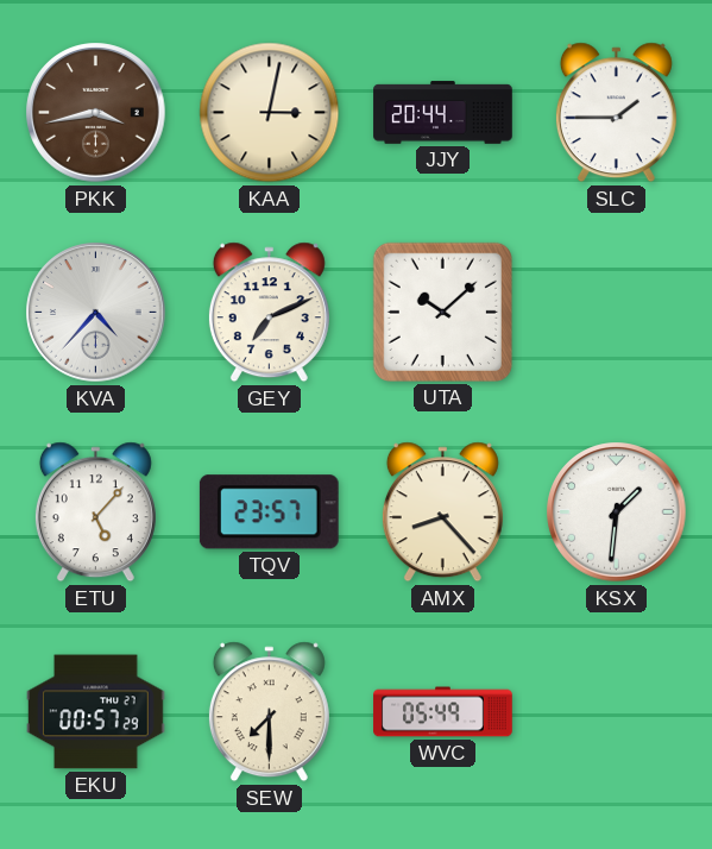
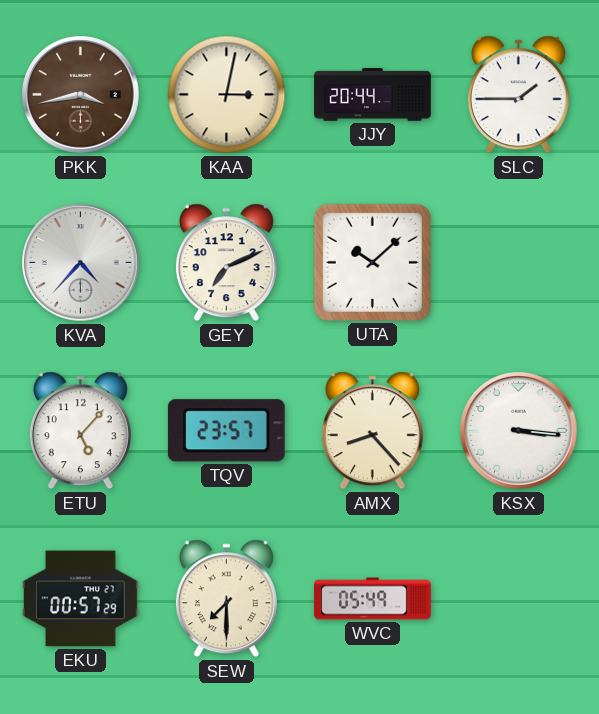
KSX: 1:31 -> 3:16 (519, 431)
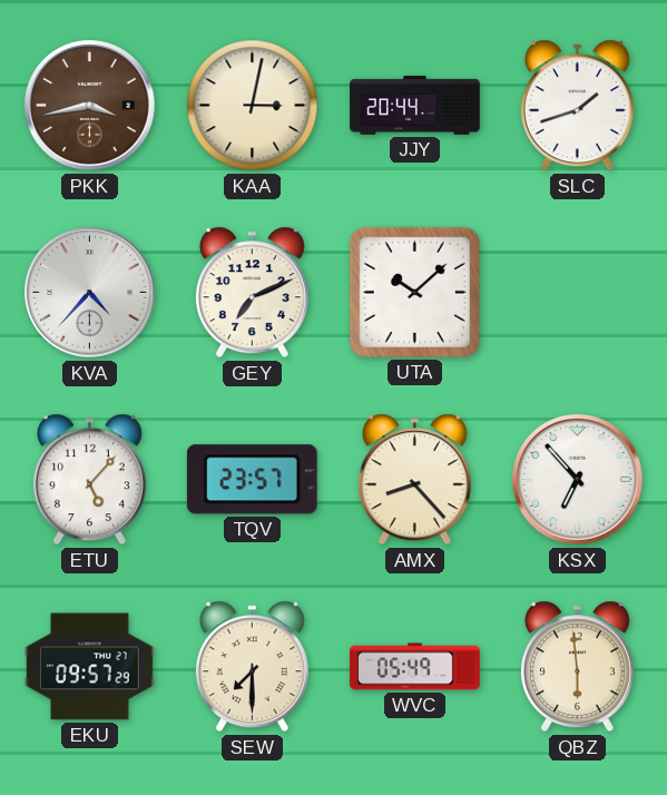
SLC: 1:45 -> 1:42 (577, 106)
KSX: 3:16 -> 6:53 (578, 480)
EKU: 00:57 -> 09:57 (90, 667)
QBZ: none -> 5:59 (577, 667)
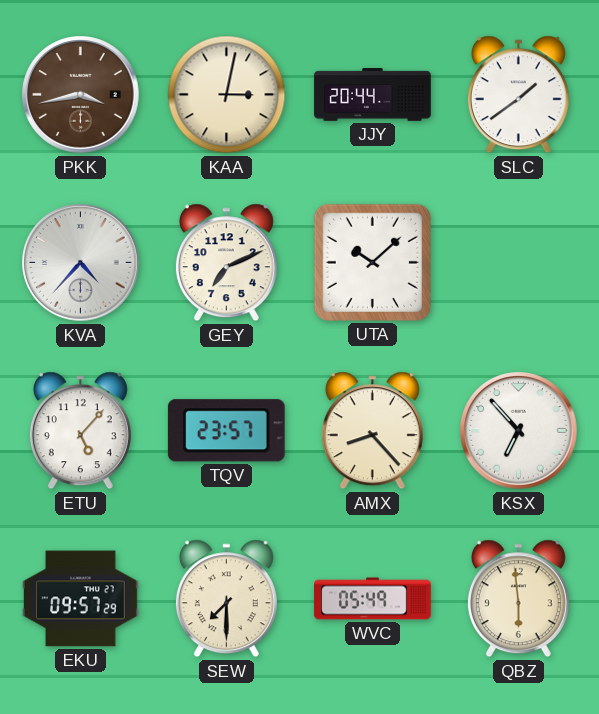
SLC: 1:42 -> 1:39 (518, 95)
